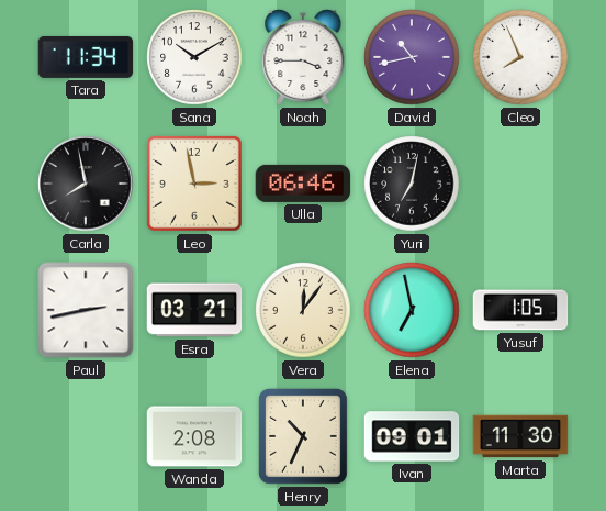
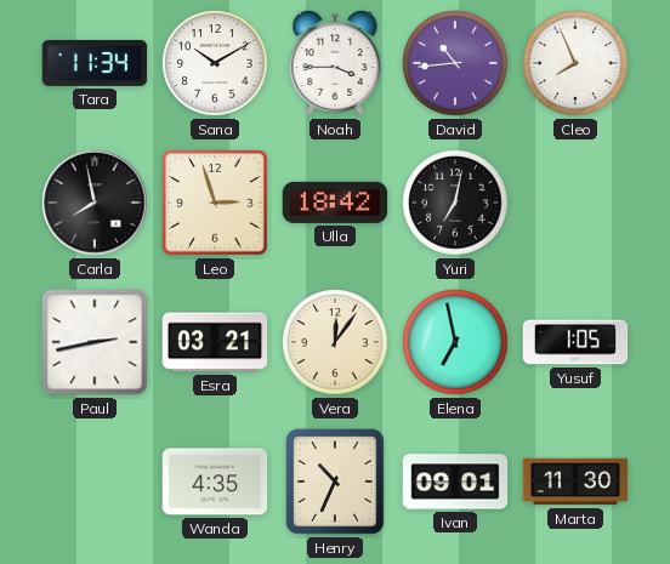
David: 10:43 -> 10:44 (455, 63)
Leo: 2:58 -> 2:57 (216, 204)
Ulla: 06:46 -> 18:42 (335, 203)
Wanda: 2:08 -> 4:35 (215, 482)
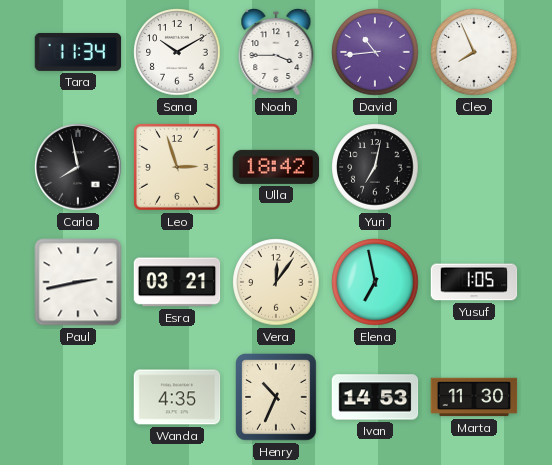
Ivan: 09:01 -> 14:53 (375, 397)
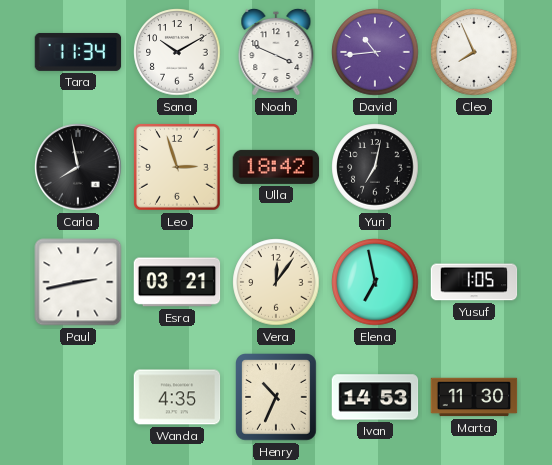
Noah: 3:45 -> 3:49 (276, 52)
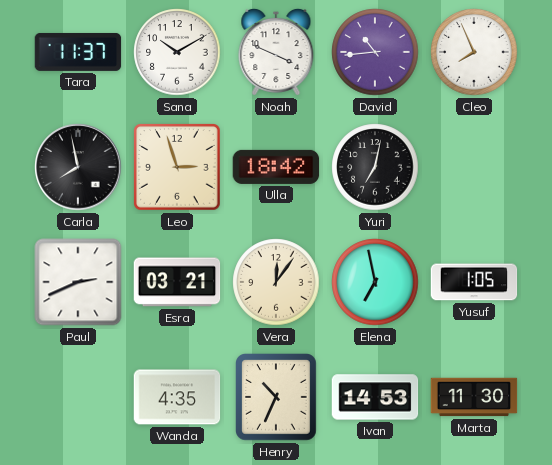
Tara: 11:34 -> 11:37 (78, 52)
Paul: 2:43 -> 2:41 (78, 282)
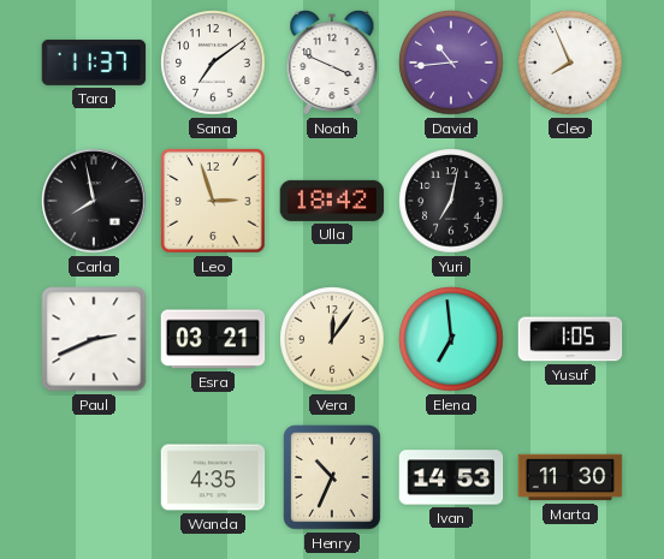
Sana: 10:10 -> 7:09 (213, 63)
Elena: 6:58 -> 6:59 (451, 339)
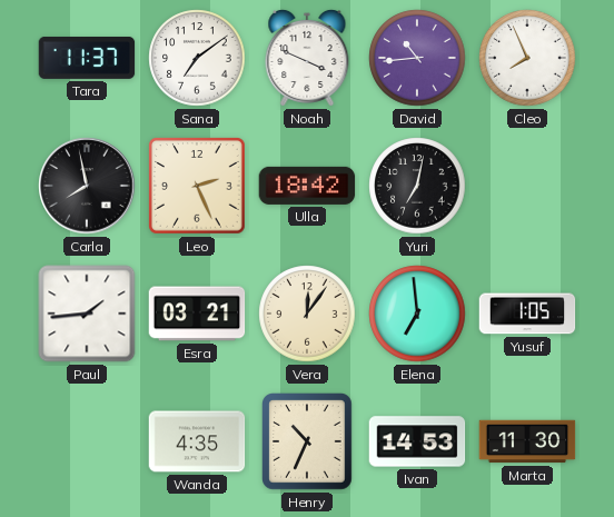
Leo: 2:57 -> 2:26 (198, 187)
Paul: 2:41 -> 1:44 (87, 314)
